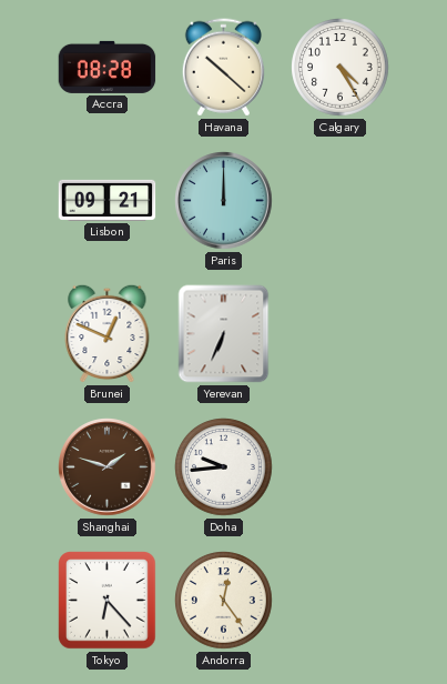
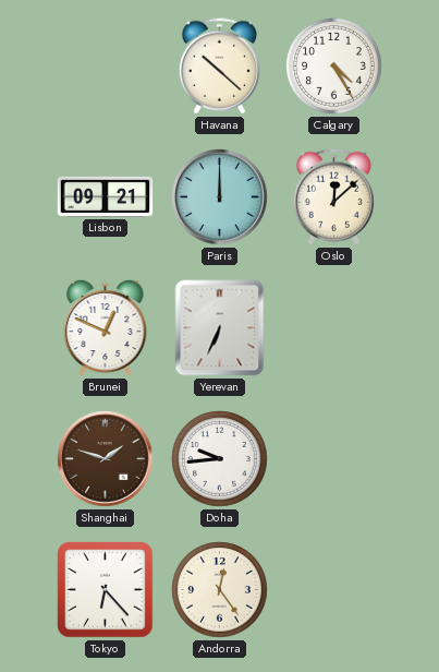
Accra: 08:28 -> none (108, 67)
Oslo: none -> 12:08 (333, 197)
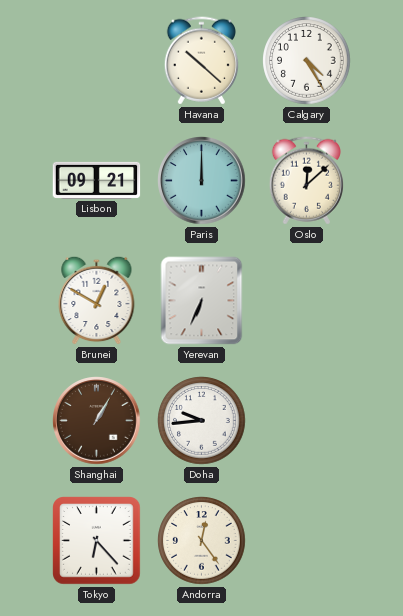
Brunei: 12:49 -> 12:50 (97, 300)
Shanghai: 1:48 -> 1:05 (97, 421)
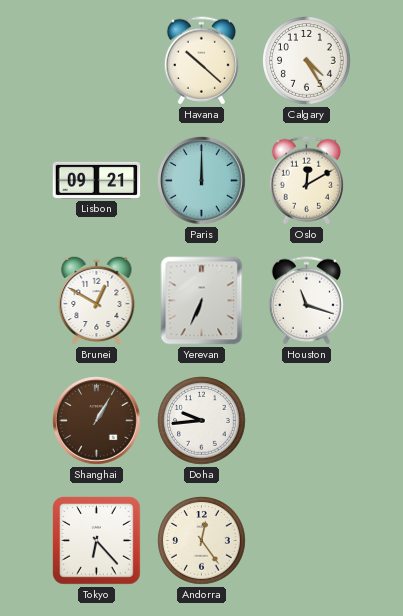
Oslo: 12:08 -> 12:10 (306, 181)
Houston: none -> 11:18 (306, 301)
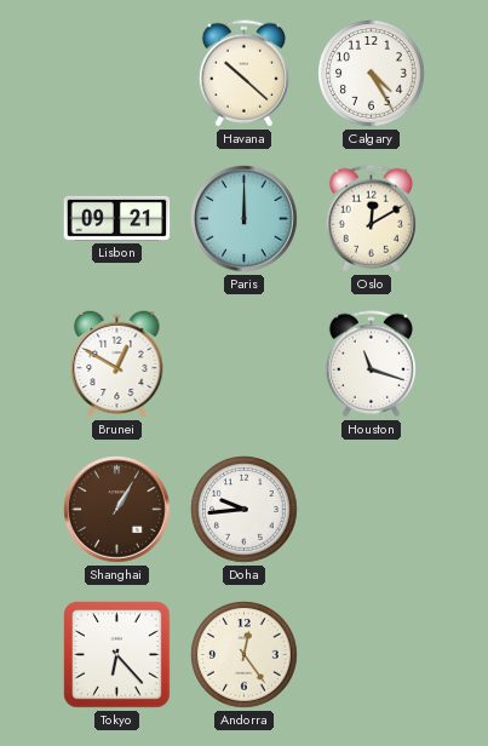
Yerevan: 6:34 -> none (202, 301)
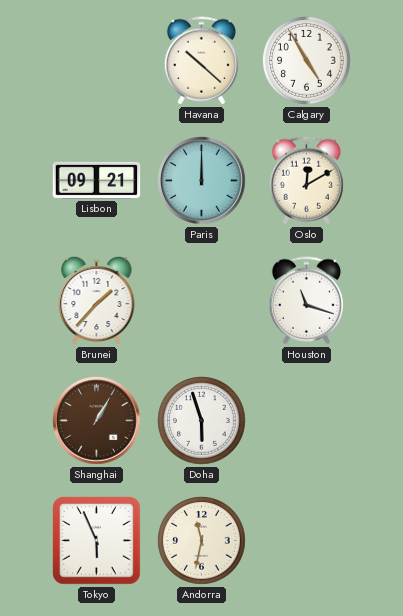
Calgary: 4:25 -> 4:55 (307, 61)
Brunei: 12:50 -> 1:37 (97, 300)
Doha: 9:44 -> 5:57 (202, 421)
Tokyo: 6:23 -> 5:56 (97, 541)
Andorra: 12:24 -> 11:32 (202, 541)
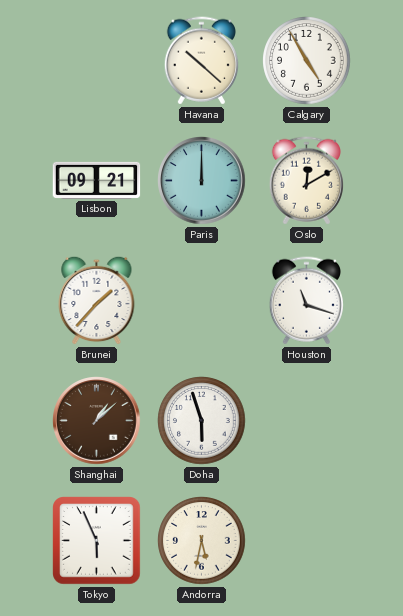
Shanghai: 1:05 -> 1:08 (97, 421)
Andorra: 11:32 -> 5:32 (202, 541)
